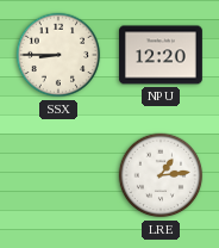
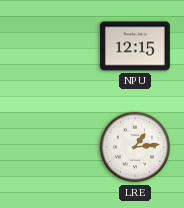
SSX: 8:45 -> none (58, 55)
NPU: 12:20 -> 12:15 (136, 46)
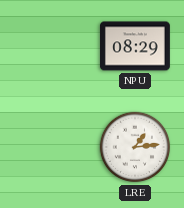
NPU: 12:15 -> 08:29 (136, 46)
